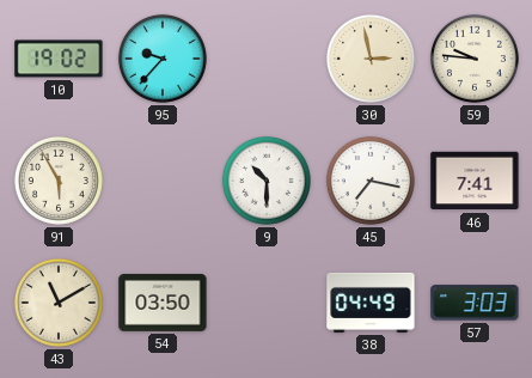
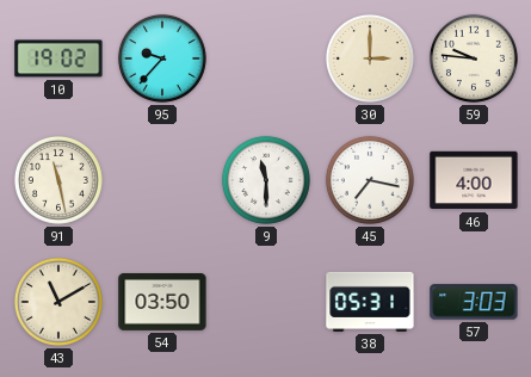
30: 2:58 -> 3:00 (370, 58)
91: 5:55 -> 11:28 (58, 180)
9: 10:30 -> 11:30 (266, 180)
46: 7:41 -> 4:00 (474, 180)
38: 04:49 -> 05:31 (370, 302)
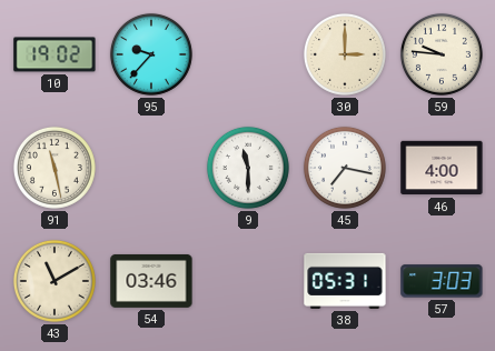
54: 03:50 -> 03:46 (151, 281)
